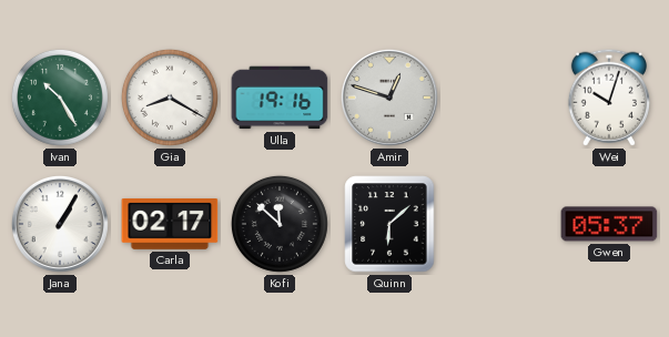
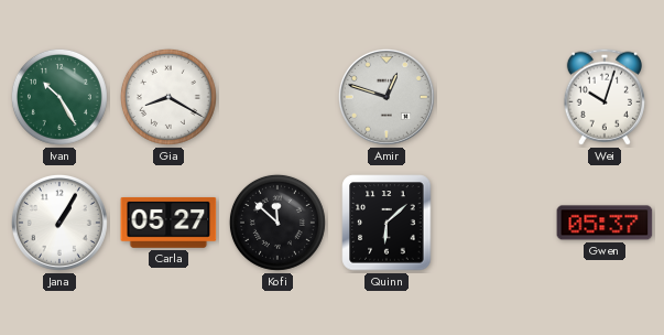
Ulla: 19:16 -> none (280, 98)
Carla: 02:17 -> 05:27 (168, 223)
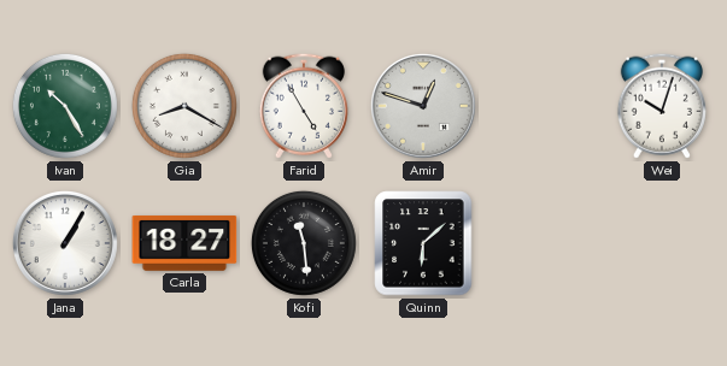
Farid: none -> 4:55 (304, 106)
Carla: 05:27 -> 18:27 (184, 243)
Kofi: 11:52 -> 11:29 (304, 243)
Gwen: 05:37 -> none (605, 223)
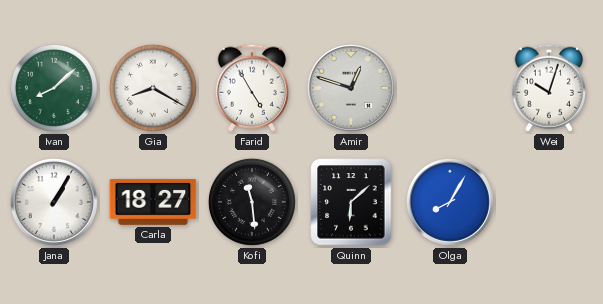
Ivan: 10:25 -> 8:08 (54, 88)
Olga: none -> 8:05 (450, 202)
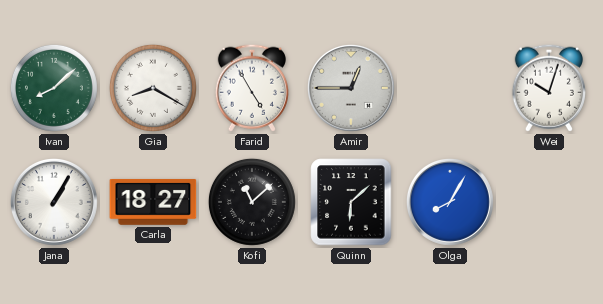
Amir: 12:48 -> 12:45 (351, 88)
Kofi: 11:29 -> 11:08 (252, 202)
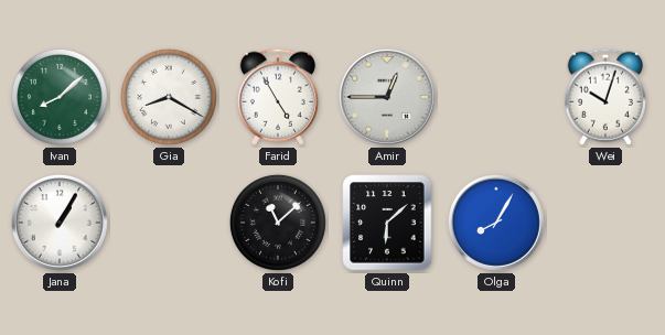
Carla: 18:27 -> none (153, 202)
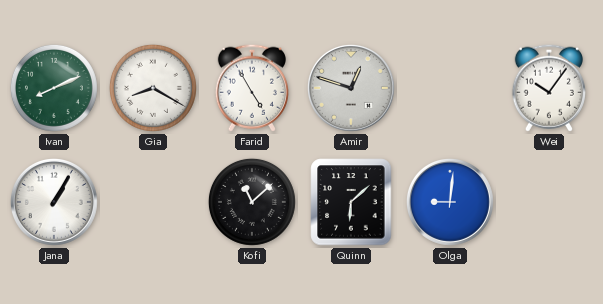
Ivan: 8:08 -> 8:11 (54, 88)
Amir: 12:45 -> 12:48 (351, 88)
Wei: 10:03 -> 10:06 (549, 88)
Olga: 8:05 -> 9:01 (450, 202)
